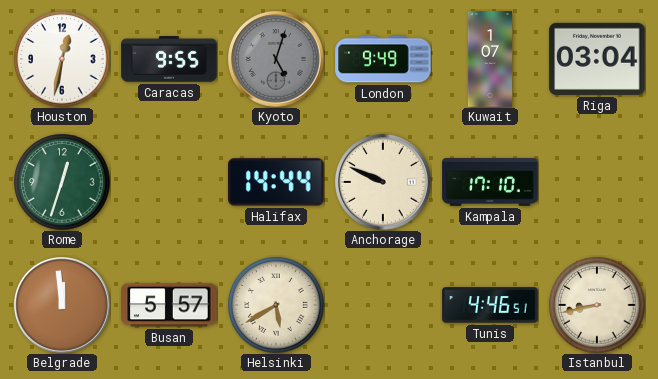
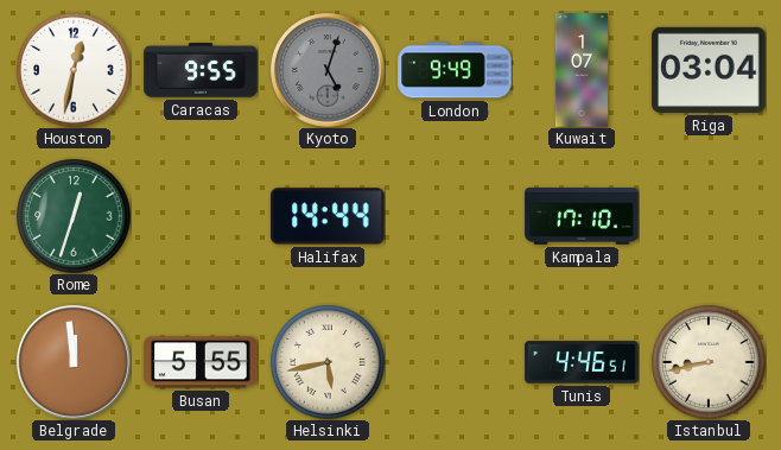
Anchorage: 9:49 -> none (384, 183)
Busan: 5:57 -> 5:55 (201, 362)
Helsinki: 5:40 -> 5:43 (328, 362)
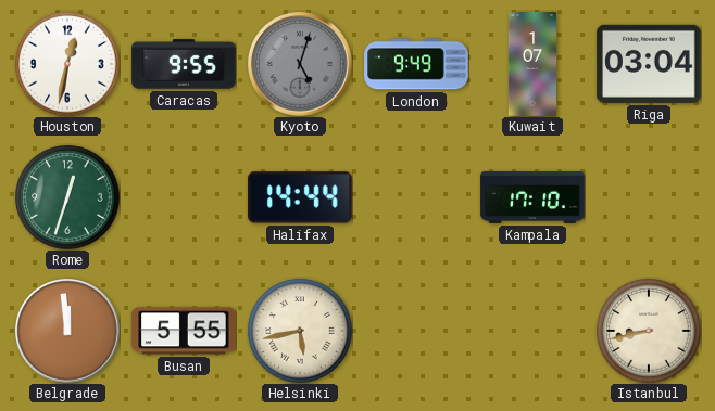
Tunis: 4:46 -> none (582, 362)
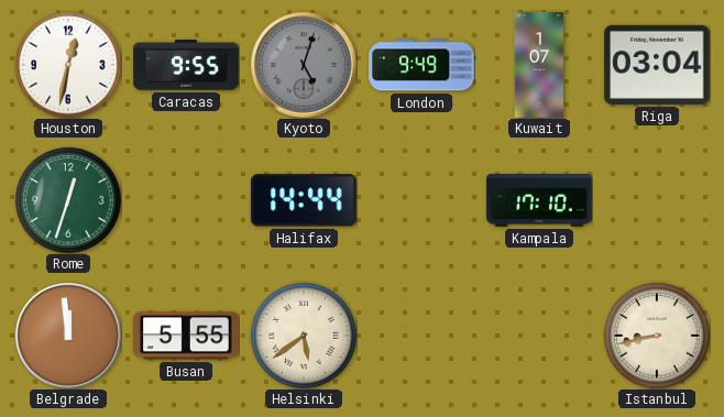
Helsinki: 5:43 -> 5:39 (304, 336)
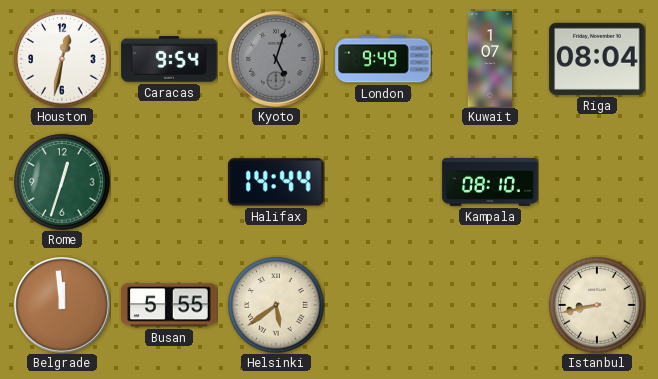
Caracas: 9:55 -> 9:54 (169, 59)
Riga: 03:04 -> 08:04 (597, 59)
Kampala: 17:10 -> 08:10 (490, 183)
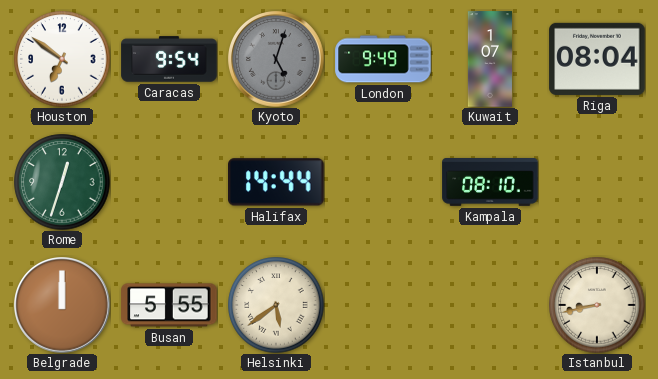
Houston: 12:32 -> 6:51 (62, 59)
Belgrade: 11:59 -> 12:00 (63, 306)
